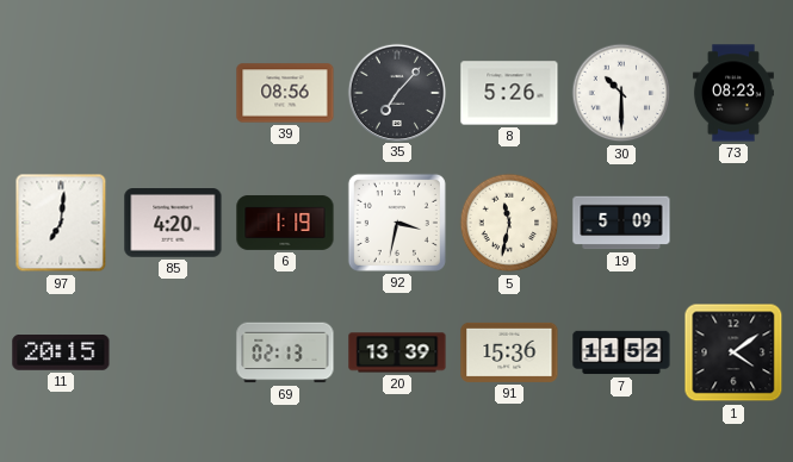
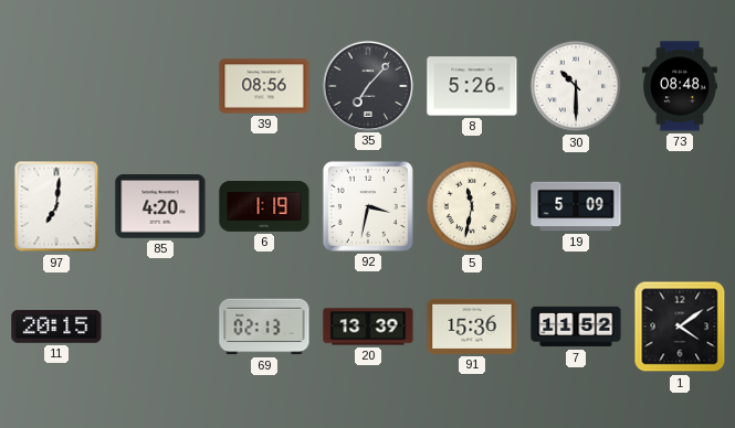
73: 08:23 -> 08:48 (680, 86)
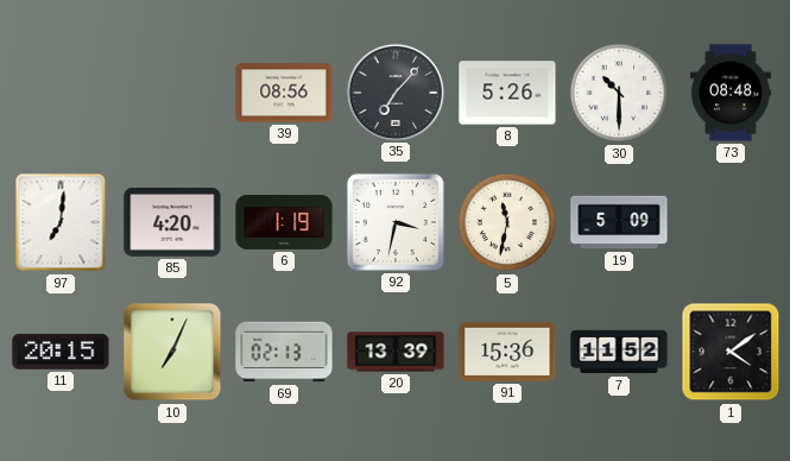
10: none -> 7:04 (172, 352)
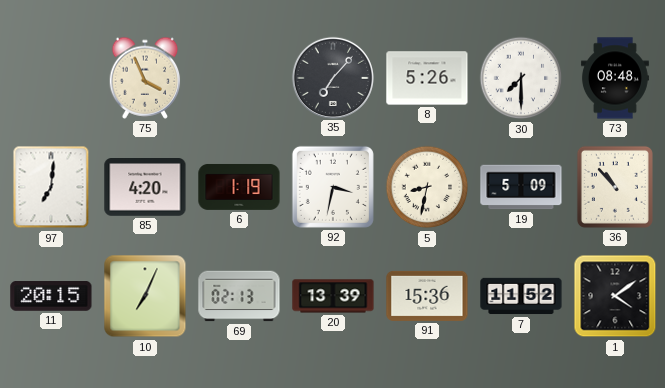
75: none -> 3:56 (145, 78)
39: 08:56 -> none (284, 93)
30: 10:30 -> 7:30 (521, 78)
5: 11:32 -> 8:32 (427, 187)
36: none -> 10:53 (615, 187)
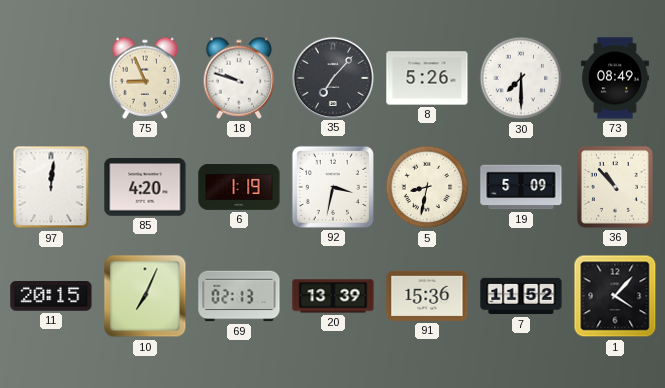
75: 3:56 -> 8:56 (145, 78)
18: none -> 9:48 (239, 78)
73: 08:48 -> 08:49 (615, 78)
97: 7:01 -> 12:01 (51, 187)
1: 4:09 -> 4:07 (615, 296)
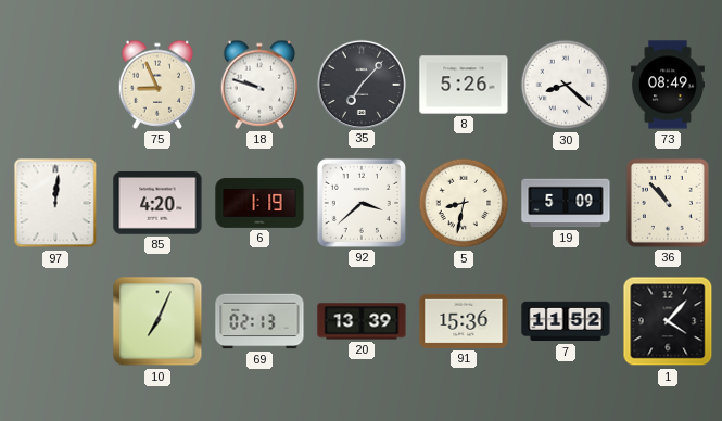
30: 7:30 -> 8:22 (566, 85)
92: 3:32 -> 3:38 (362, 203)
11: 20:15 -> none (51, 297)
